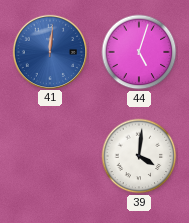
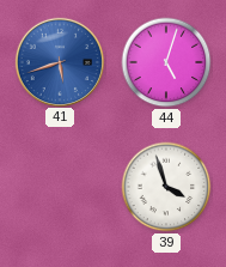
41: 12:01 -> 5:42 (59, 61)
39: 4:01 -> 3:57 (166, 187)
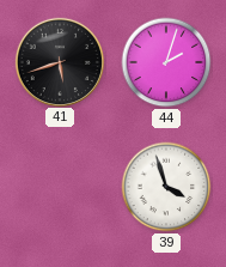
41 dial: blue -> black (59, 61)
44: 5:03 -> 2:03 (166, 62)
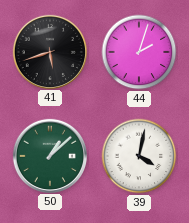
50: none -> 1:08 (49, 155)
39: 3:57 -> 4:02 (139, 156)
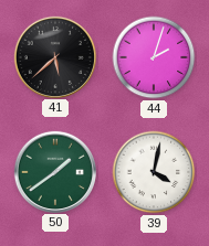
41: 5:42 -> 5:38 (54, 56)
50: 1:08 -> 1:39 (54, 171)
